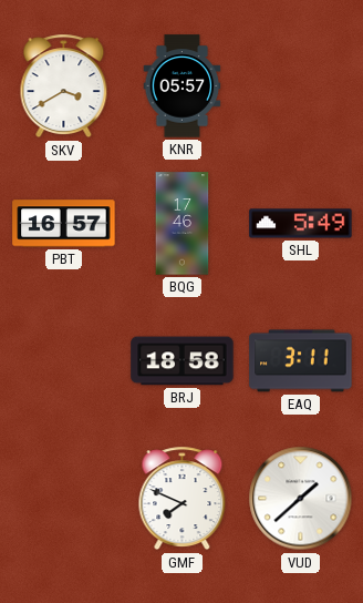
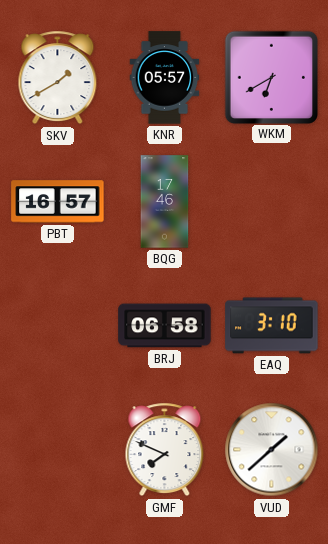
SKV: 3:40 -> 1:40 (58, 78)
WKM: none -> 6:40 (271, 77)
SHL: 5:49 -> none (301, 224)
BRJ: 18:58 -> 06:58 (165, 326)
EAQ: 3:11 -> 3:10 (272, 326)
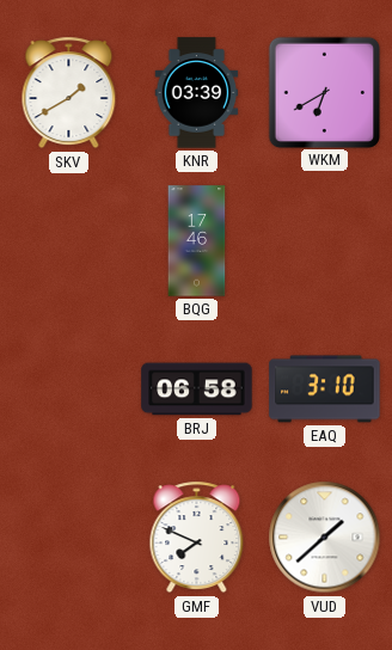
KNR: 05:57 -> 03:39 (197, 93)
PBT: 16:57 -> none (58, 202)
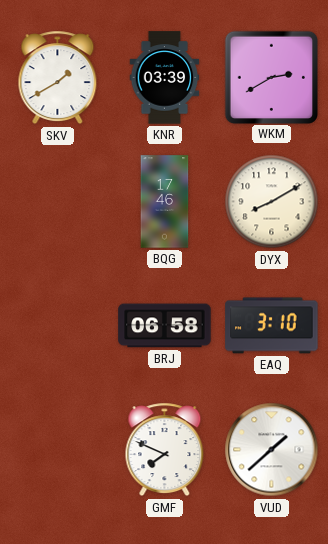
WKM: 6:40 -> 2:40 (271, 77)
DYX: none -> 8:10 (272, 202)
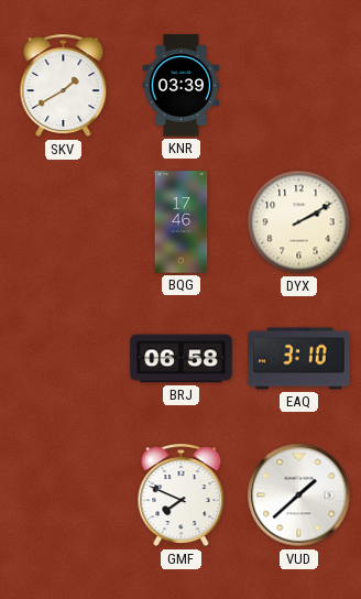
WKM: 2:40 -> none (271, 77)
DYX: 8:10 -> 2:10 (299, 222)
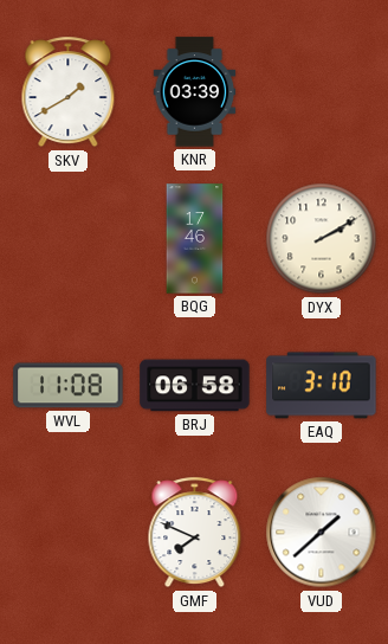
WVL: none -> 11:08 (69, 386)
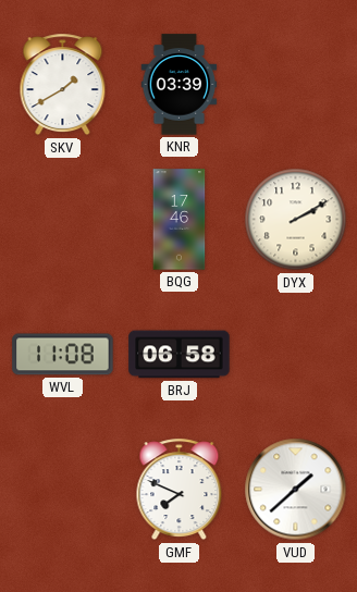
EAQ: 3:10 -> none (322, 386)
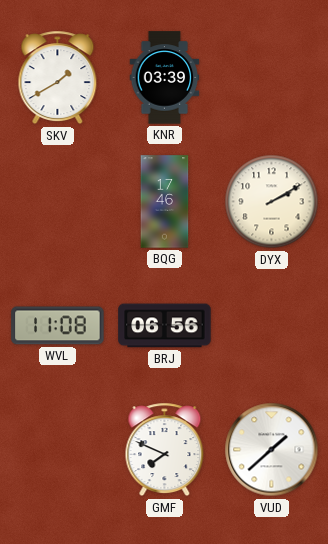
BRJ: 06:58 -> 06:56 (165, 326)
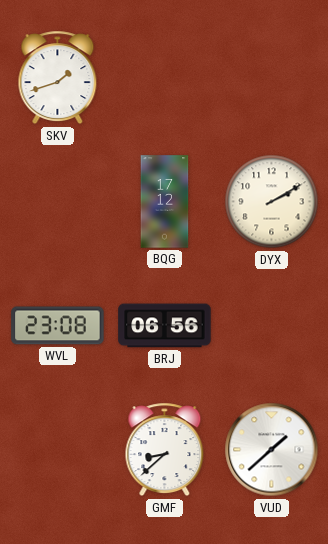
SKV: 1:40 -> 1:42 (58, 78)
KNR: 03:39 -> none (165, 78)
BQG: 17:46 -> 17:12 (165, 202)
WVL: 11:08 -> 23:08 (58, 326)
GMF: 7:49 -> 8:38 (165, 450)
